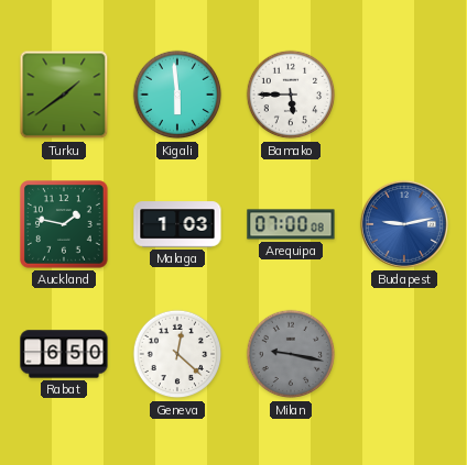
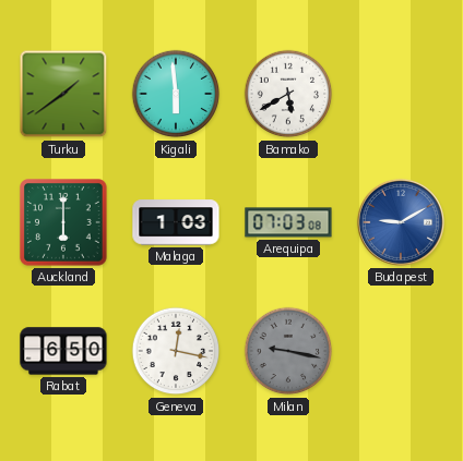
Bamako: 5:45 -> 5:40 (288, 94)
Auckland: 1:47 -> 6:00 (64, 223)
Arequipa: 07:00 -> 07:03 (288, 222)
Budapest: 9:13 -> 9:10 (401, 222)
Geneva: 12:22 -> 12:17 (176, 351)
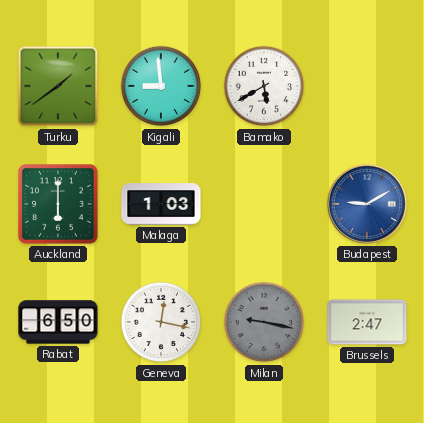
Kigali: 5:59 -> 8:59 (161, 86)
Arequipa: 07:03 -> none (288, 222)
Brussels: none -> 2:47 (367, 322)
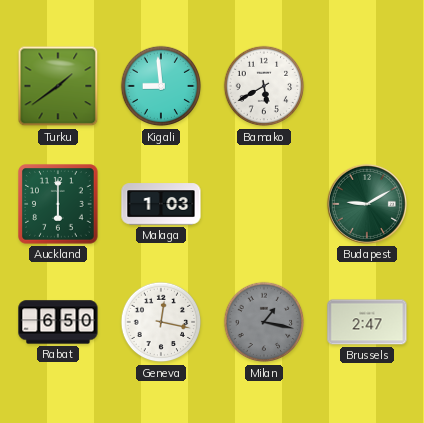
Budapest dial: blue -> green (367, 204)
Milan: 9:17 -> 1:17 (264, 322)
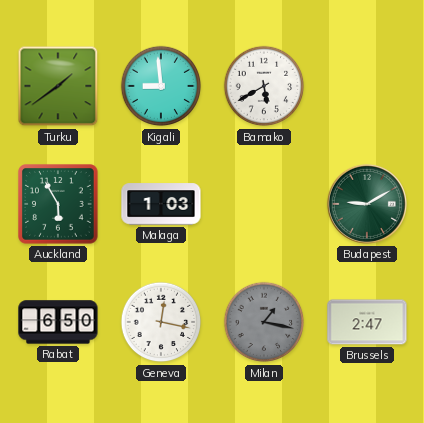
Auckland: 6:00 -> 5:55 (59, 205)
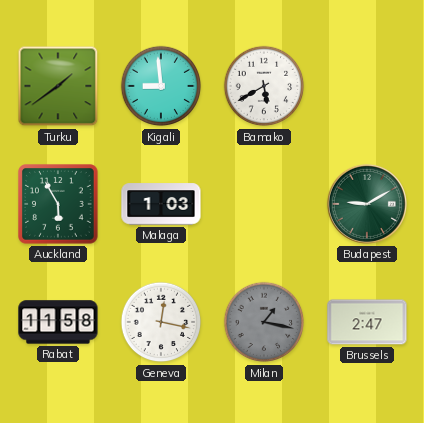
Rabat: 6:50 -> 11:58 (58, 322)
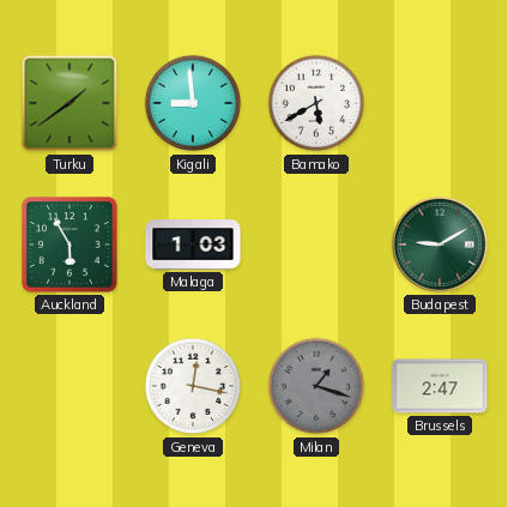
Rabat: 11:58 -> none (58, 322)
Milan: 1:17 -> 1:18 (316, 386)
